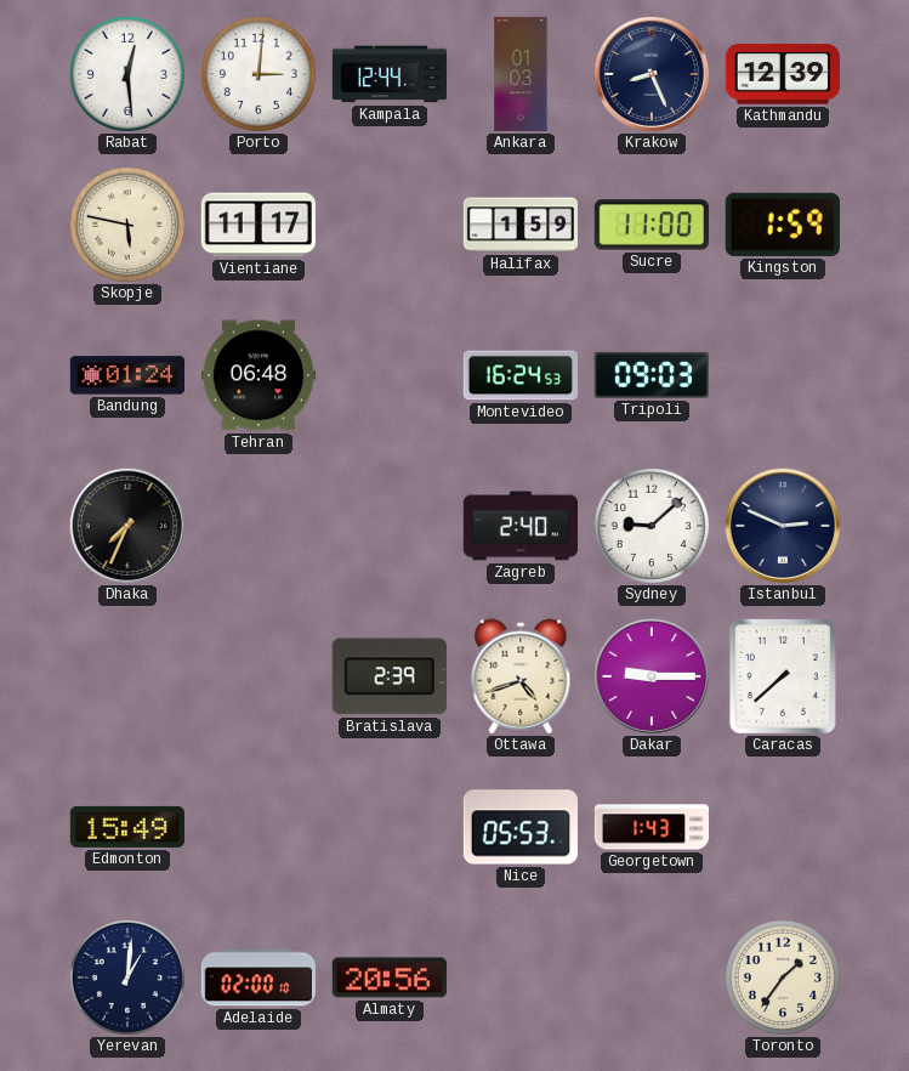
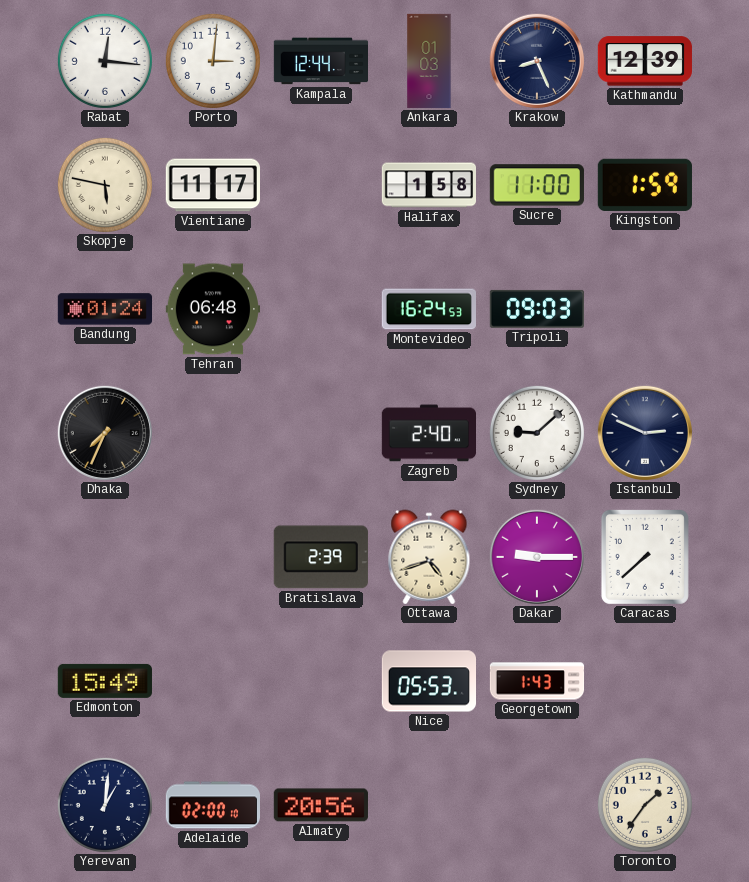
Rabat: 12:29 -> 12:16 (105, 61)
Halifax: 1:59 -> 1:58 (429, 185)
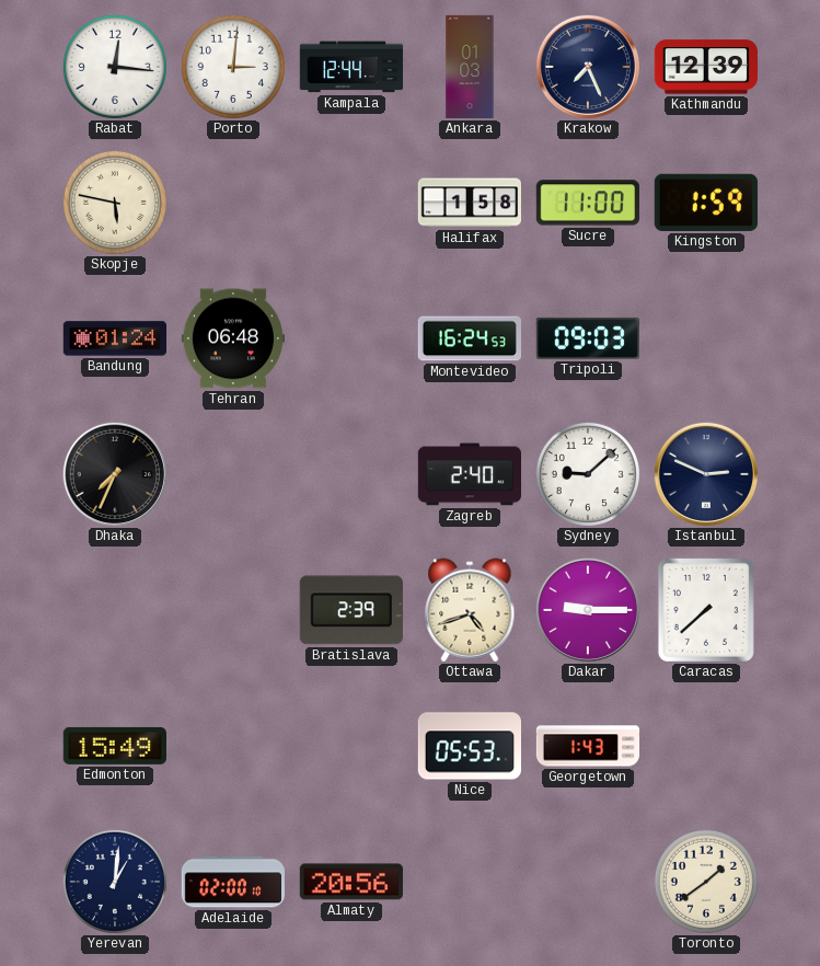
Krakow: 8:26 -> 7:26 (588, 67)
Vientiane: 11:17 -> none (212, 185)
Toronto: 1:36 -> 1:39 (706, 882)
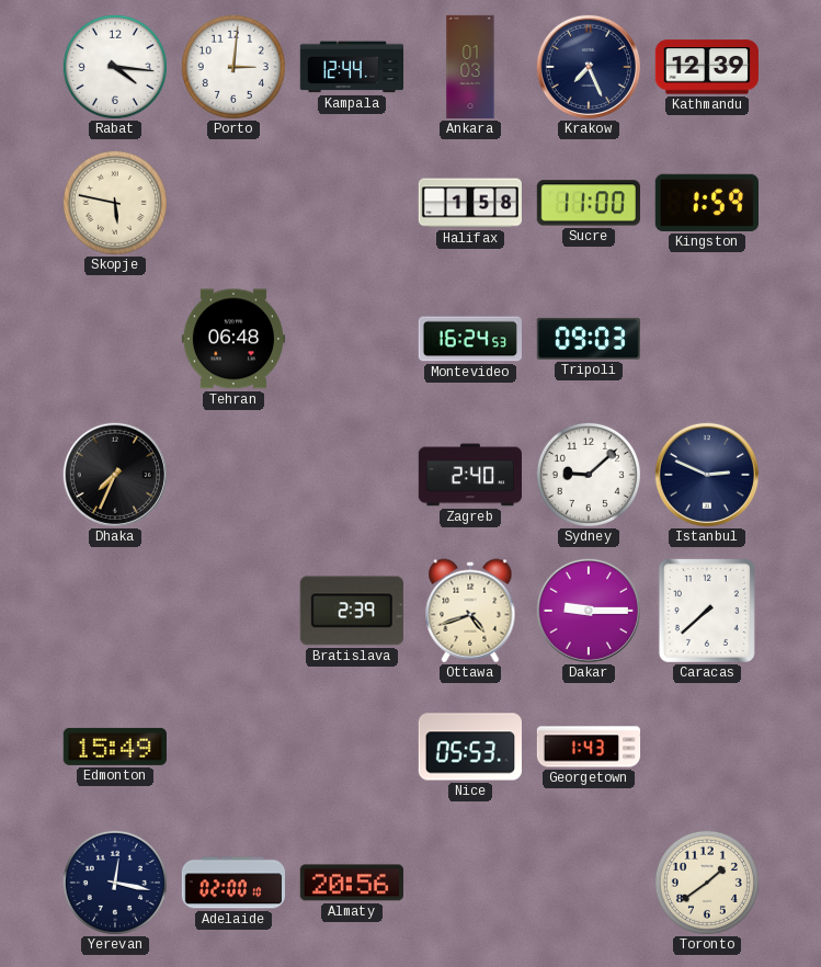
Rabat: 12:16 -> 4:16 (115, 67)
Bandung: 01:24 -> none (114, 338)
Yerevan: 1:01 -> 12:17 (115, 883)
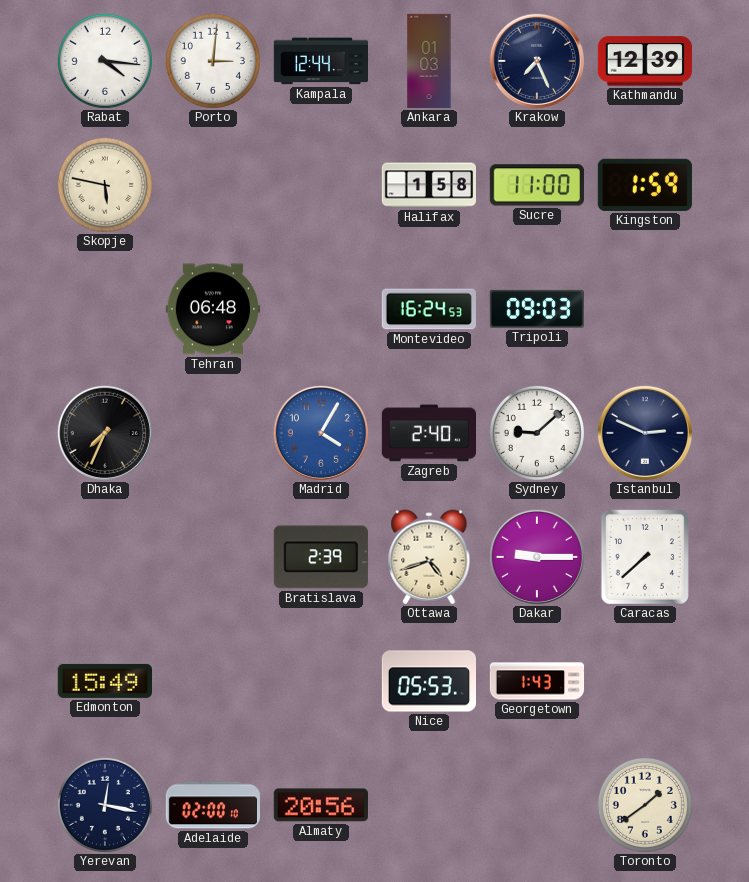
Madrid: none -> 4:05 (321, 433)
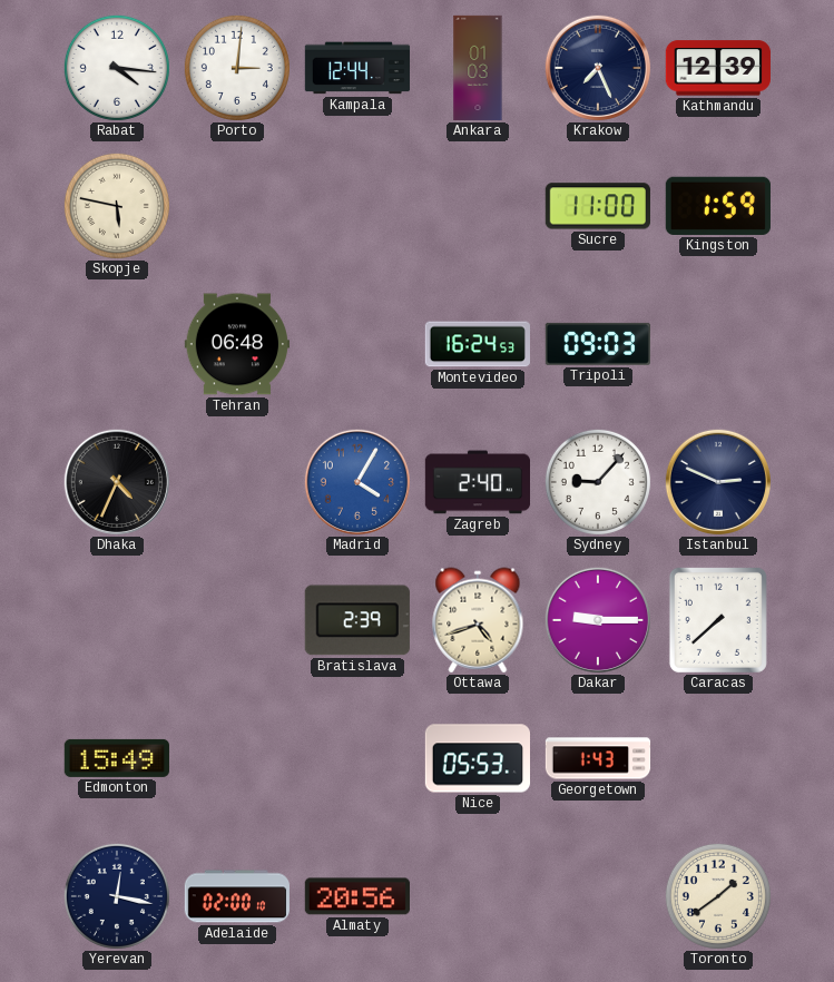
Halifax: 1:58 -> none (429, 185)
Dhaka: 7:34 -> 4:34 (117, 482)
Sydney: 9:08 -> 9:07 (598, 482)
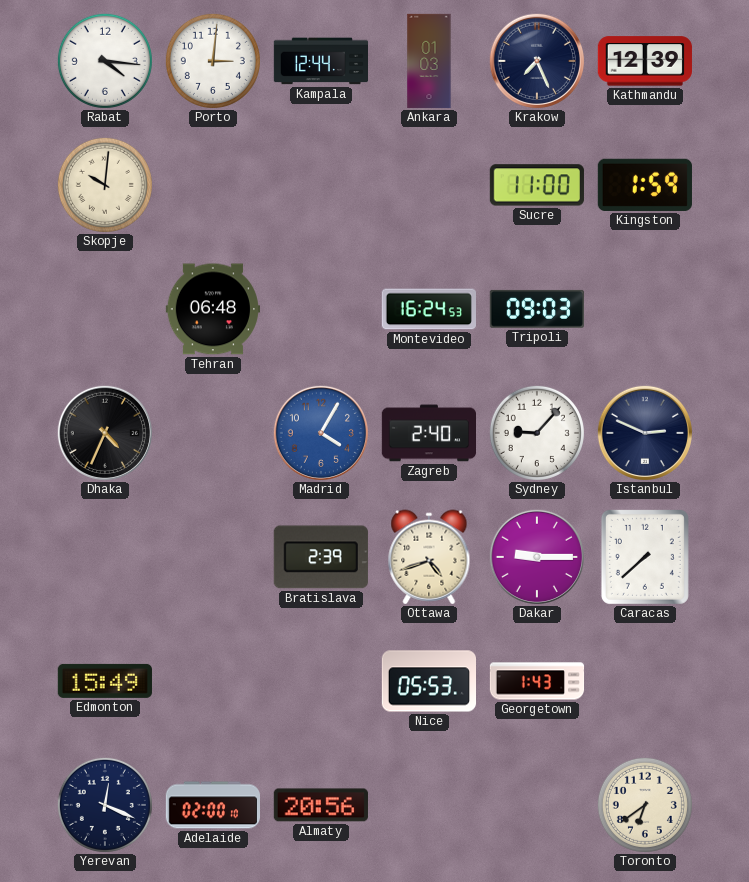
Skopje: 5:47 -> 10:01 (105, 185)
Yerevan: 12:17 -> 12:19 (105, 805)
Toronto: 1:39 -> 6:39 (645, 805)
